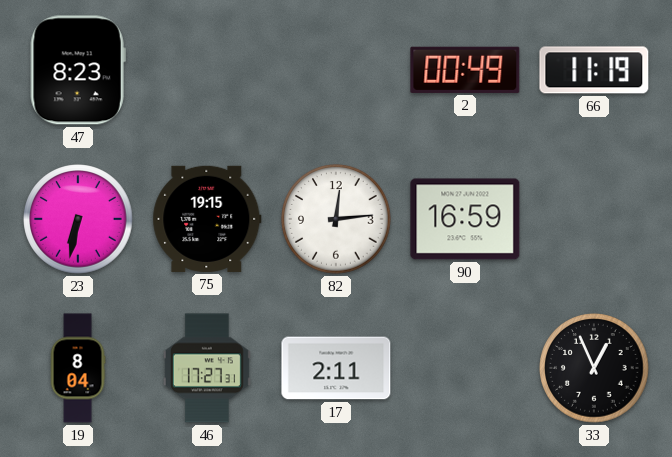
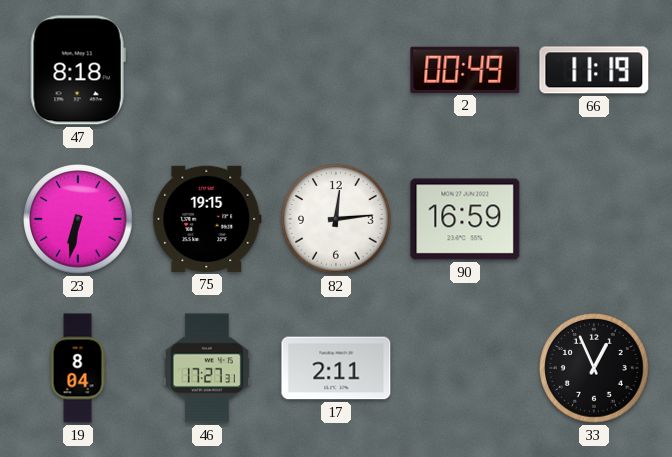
47: 8:23 -> 8:18 (78, 70)
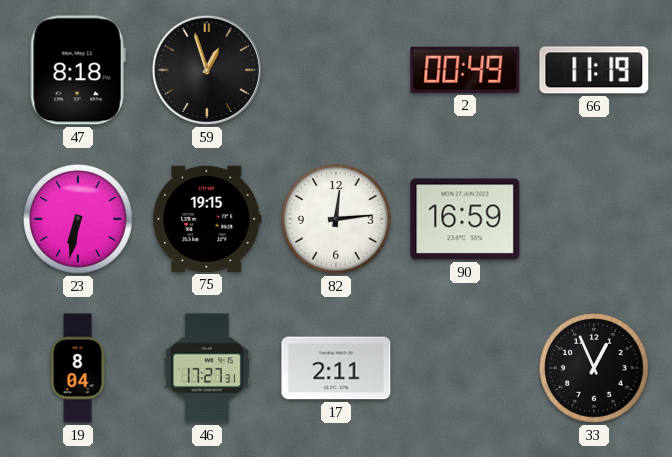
59: none -> 12:57 (207, 70)
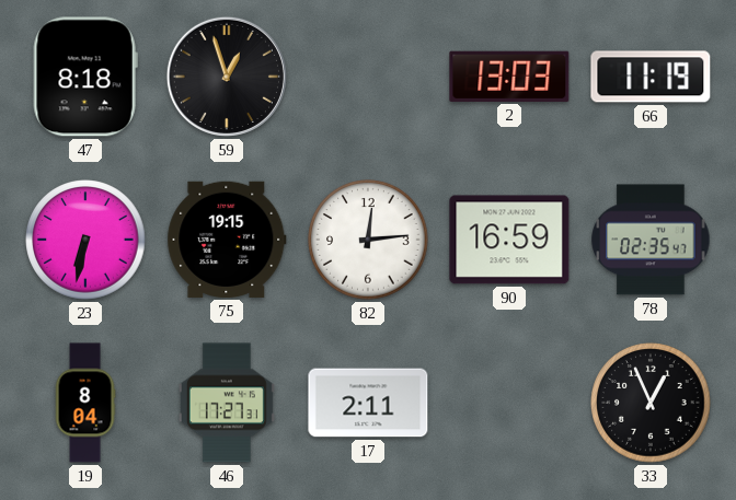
2: 00:49 -> 13:03 (509, 77)
78: none -> 02:35 (651, 240)
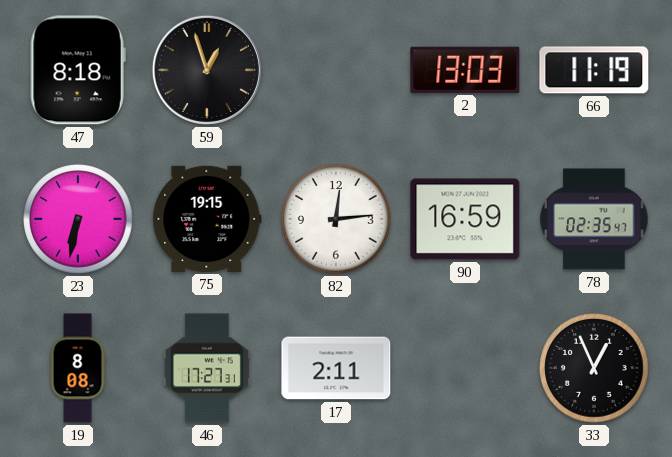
19: 8:04 -> 8:08 (78, 368)
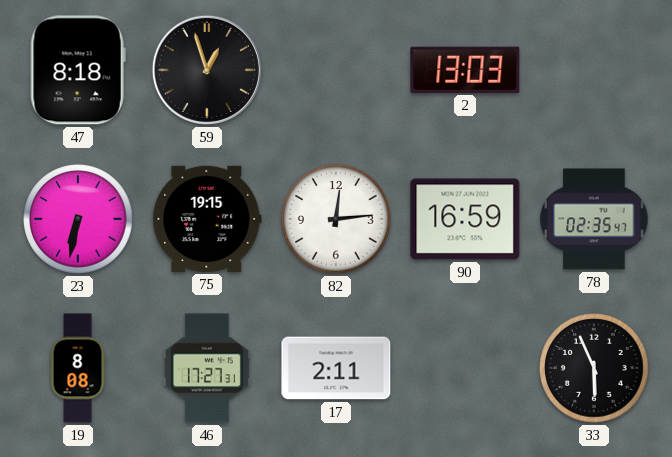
66: 11:19 -> none (594, 70)
33: 12:56 -> 5:56 (594, 368)
